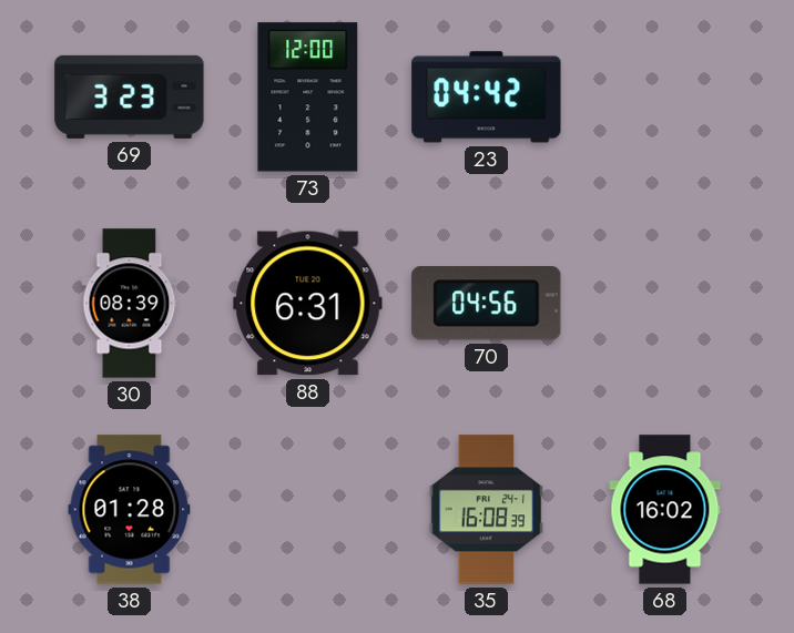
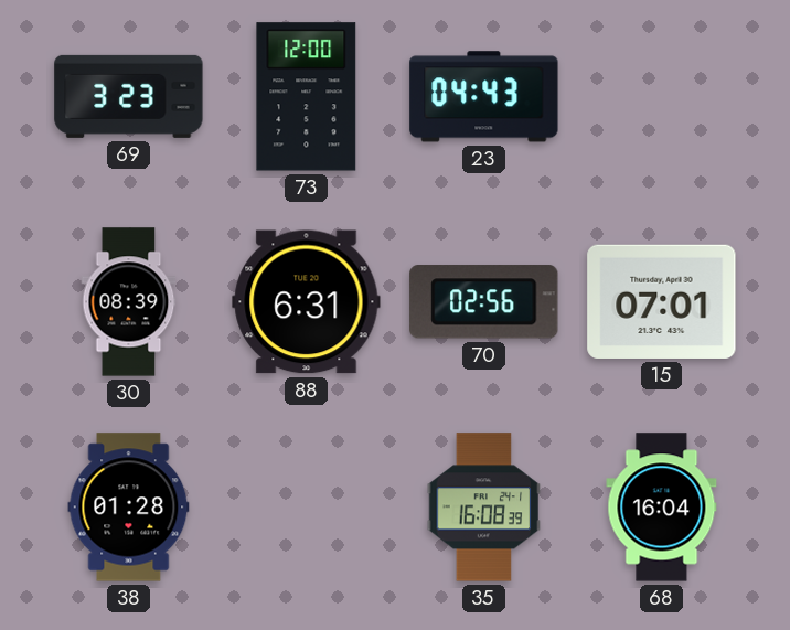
23: 04:42 -> 04:43 (484, 97)
70: 04:56 -> 02:56 (484, 302)
15: none -> 07:01 (662, 301)
68: 16:02 -> 16:04 (662, 508)
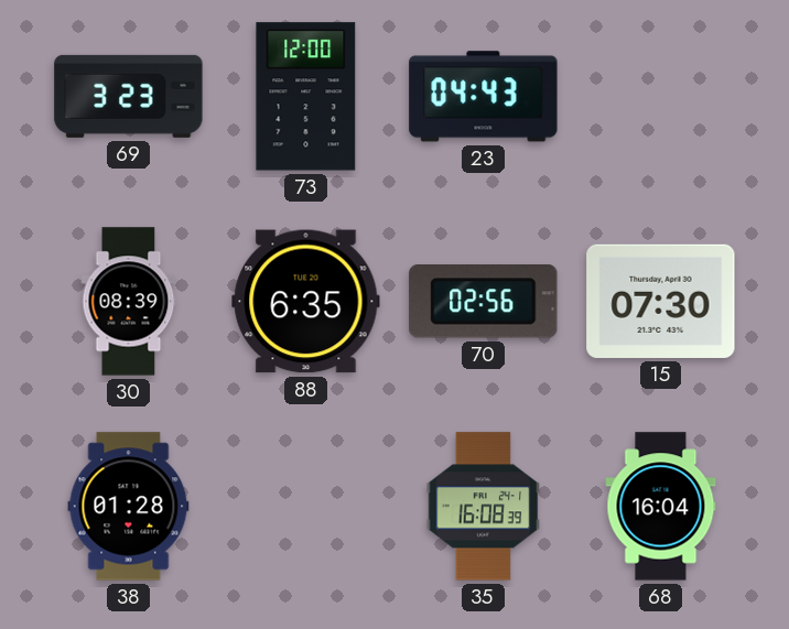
88: 6:31 -> 6:35 (306, 302)
15: 07:01 -> 07:30 (661, 301)
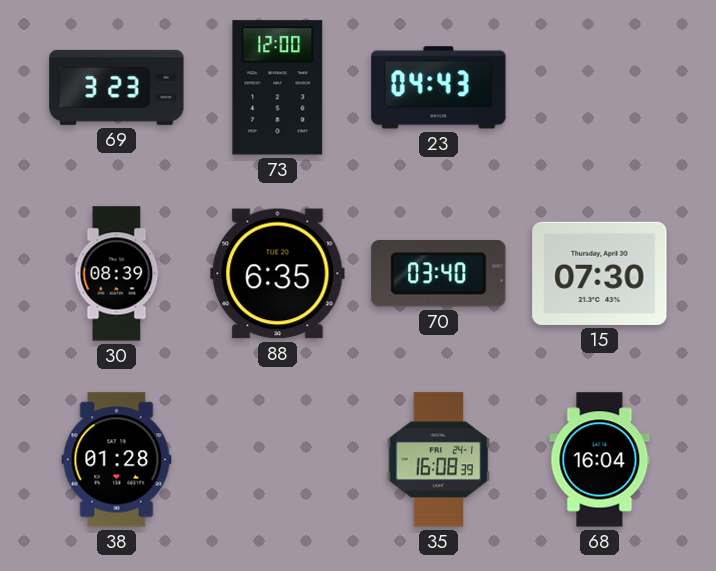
70: 02:56 -> 03:40 (439, 274)
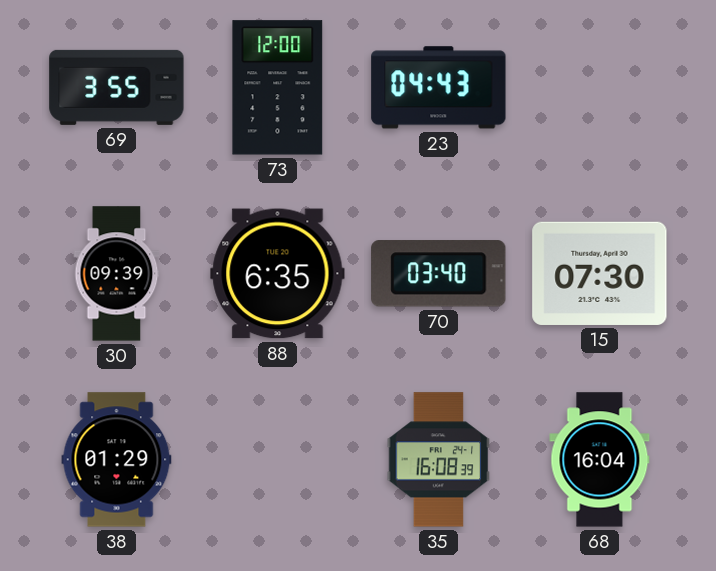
69: 3:23 -> 3:55 (117, 87)
30: 08:39 -> 09:39 (117, 274)
38: 01:28 -> 01:29 (117, 460)
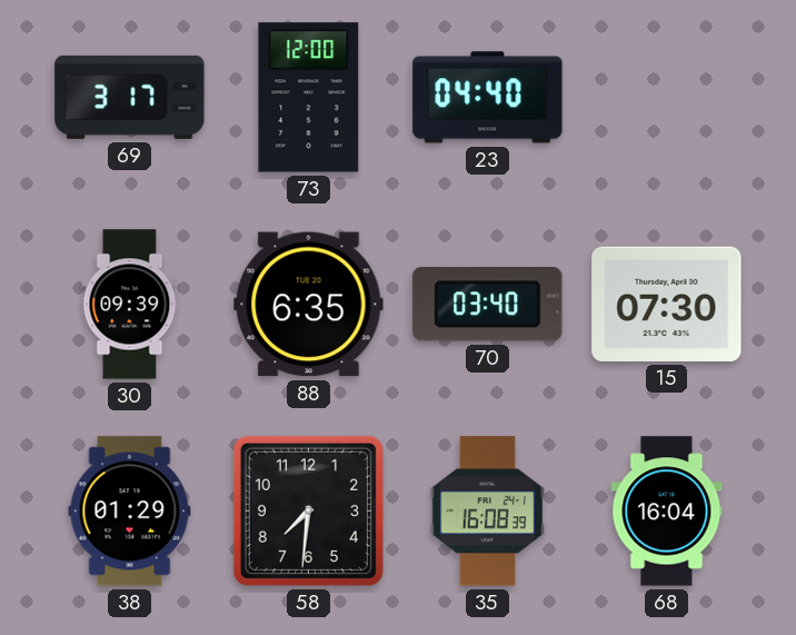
69: 3:55 -> 3:17 (130, 97)
23: 04:43 -> 04:40 (488, 98)
58: none -> 7:31 (308, 510)
